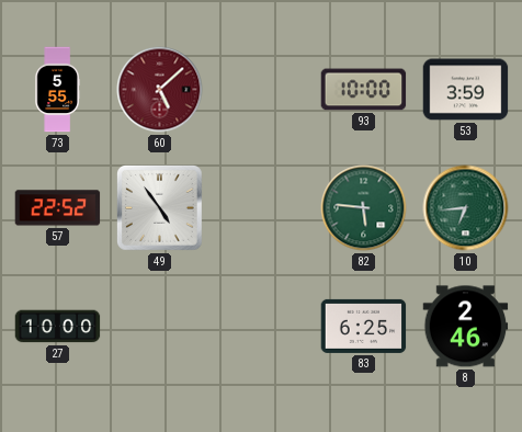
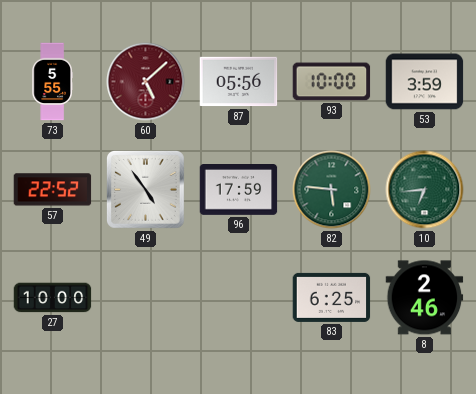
87: none -> 05:56 (239, 82)
96: none -> 17:59 (239, 190)
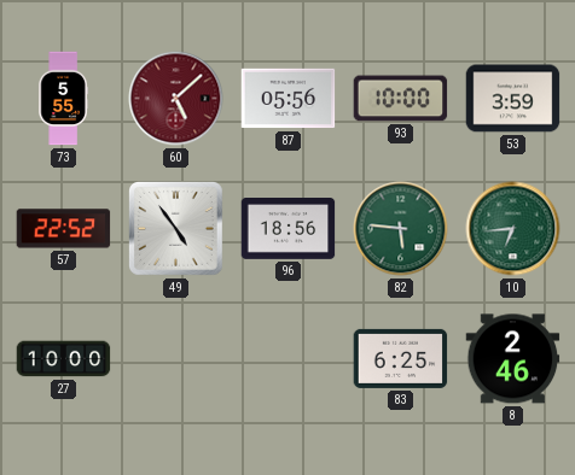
96: 17:59 -> 18:56 (289, 229)
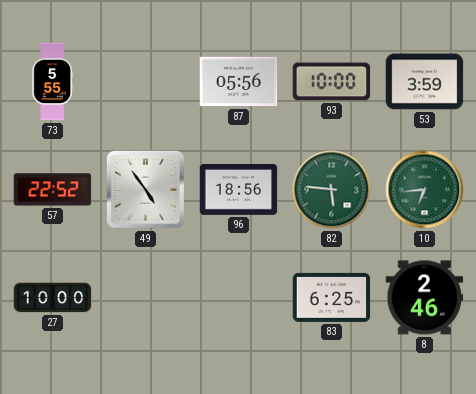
60: 5:08 -> none (176, 99)
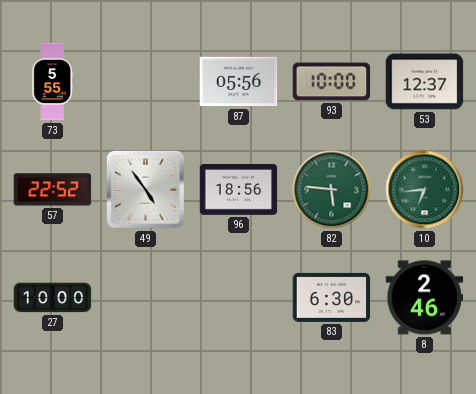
53: 3:59 -> 12:37 (425, 82)
83: 6:25 -> 6:30 (332, 297)
